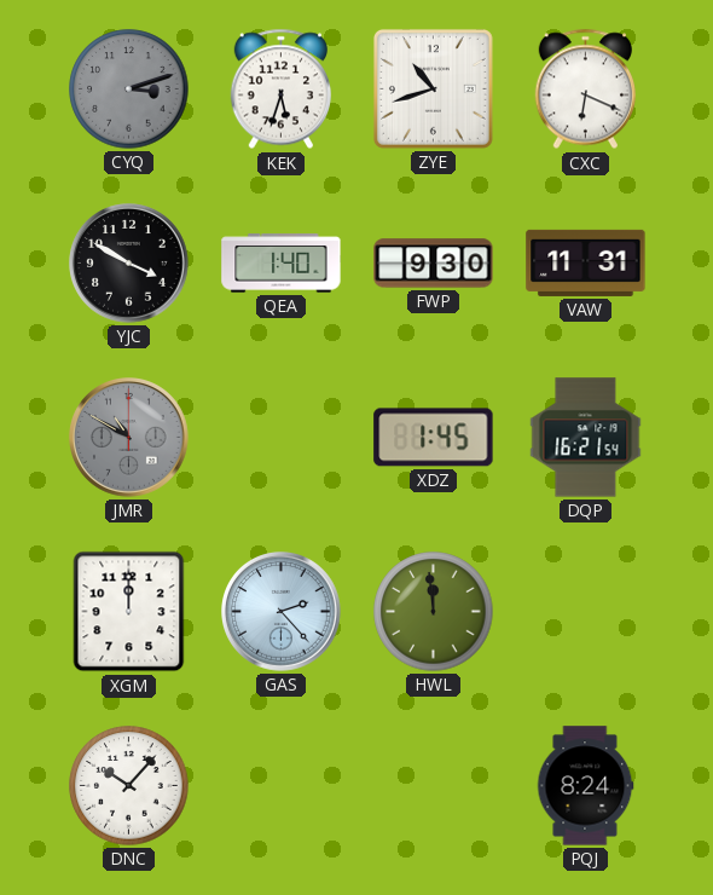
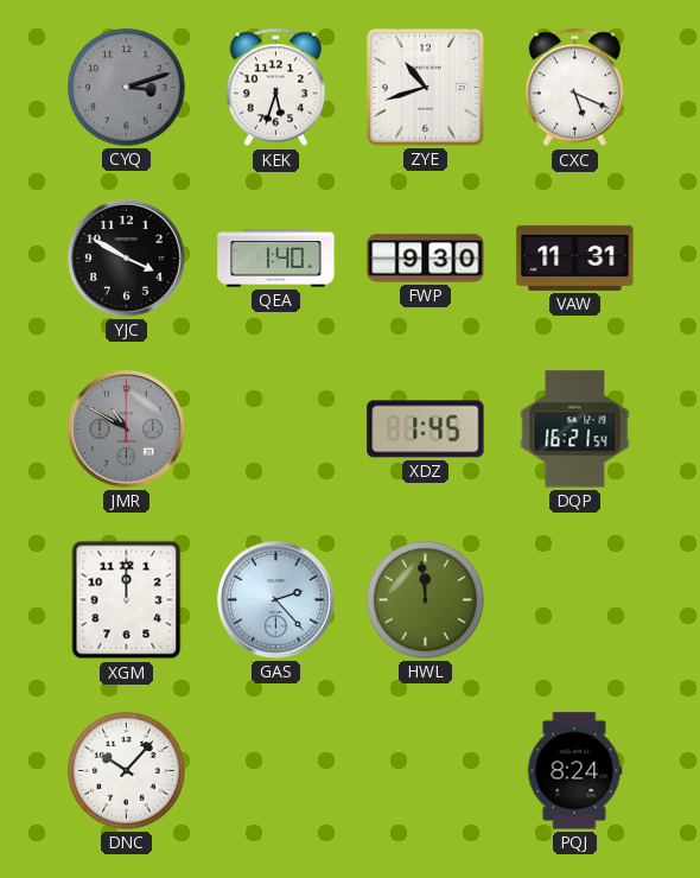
CXC: 6:19 -> 5:19 (574, 88)
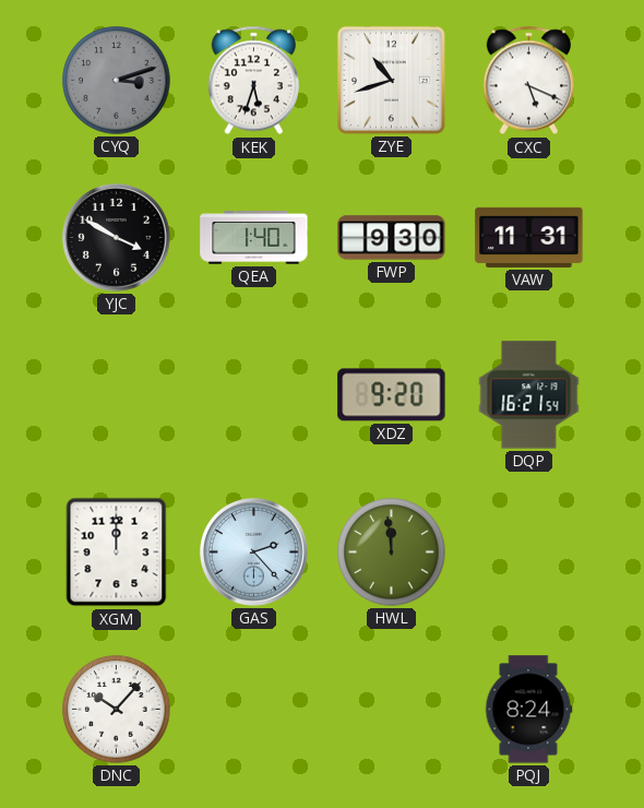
JMR: 10:50 -> none (127, 430)
XDZ: 1:45 -> 9:20 (392, 395)
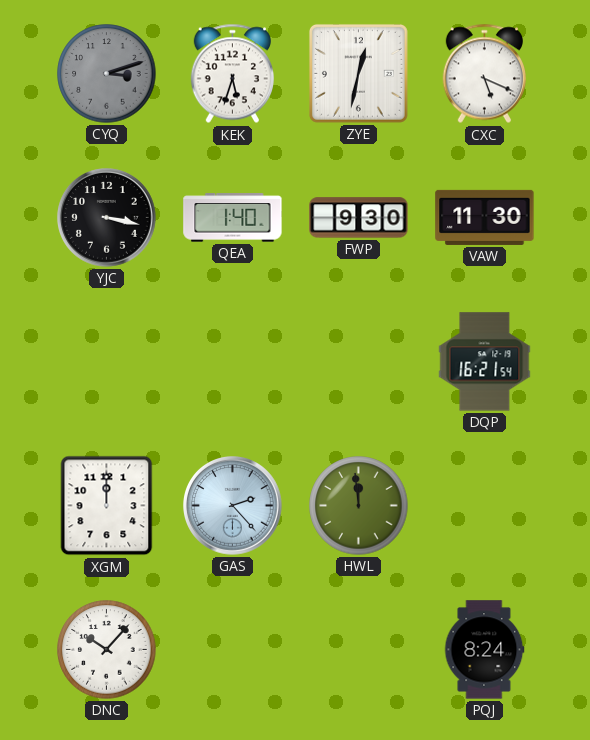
ZYE: 10:42 -> 12:32 (358, 73)
YJC: 3:50 -> 3:17 (107, 218)
VAW: 11:31 -> 11:30 (485, 217)
XDZ: 9:20 -> none (392, 395)
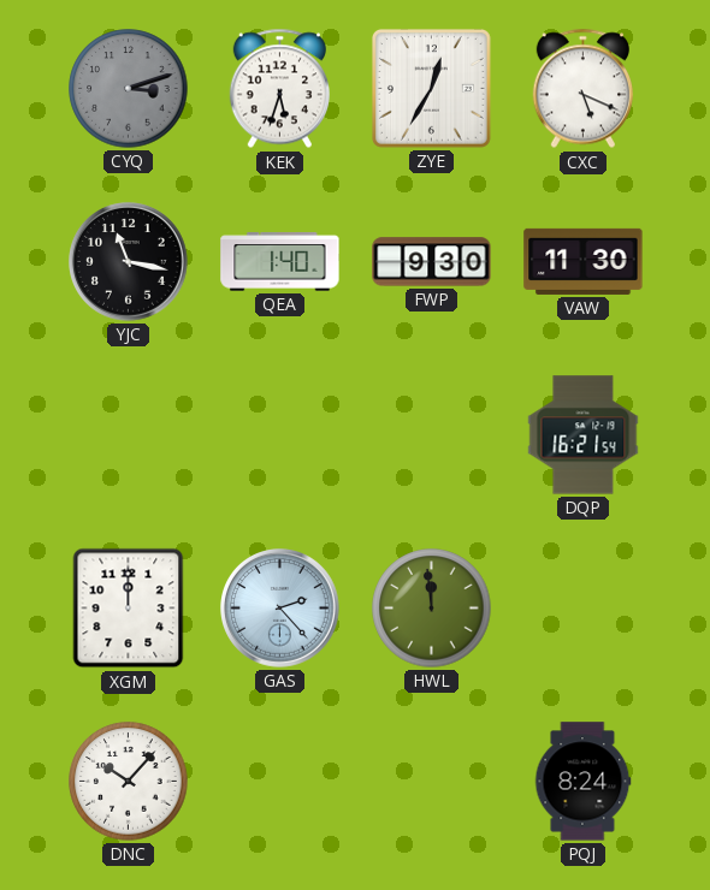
ZYE: 12:32 -> 12:35 (431, 88)
YJC: 3:17 -> 11:17 (129, 262)
